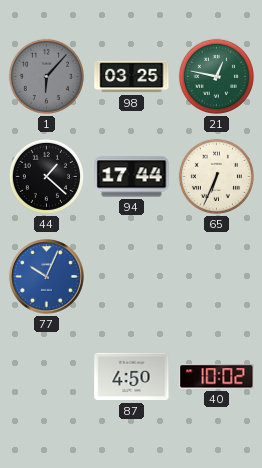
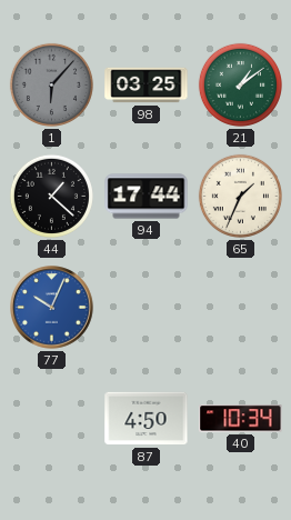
21: 12:47 -> 1:09 (240, 84)
65: 6:34 -> 1:34 (240, 196)
40: 10:02 -> 10:34 (241, 419)
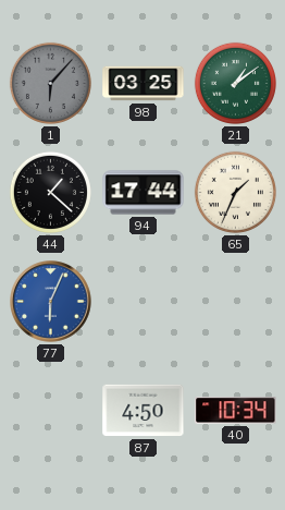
77: 10:04 -> 6:04 (51, 302)
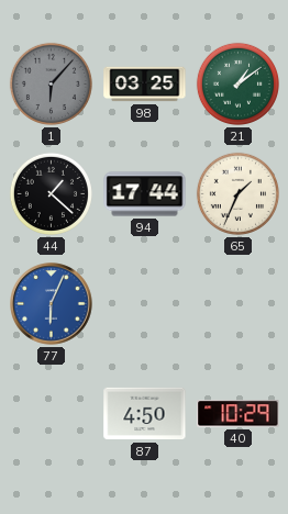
40: 10:34 -> 10:29 (239, 414)
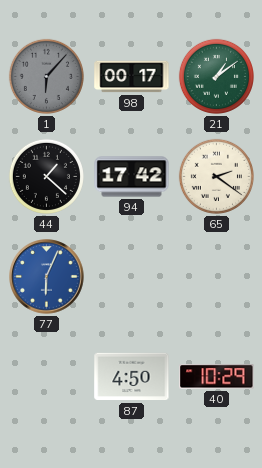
98: 03:25 -> 00:17 (132, 77)
94: 17:44 -> 17:42 (132, 177)
65: 1:34 -> 2:21 (216, 176)
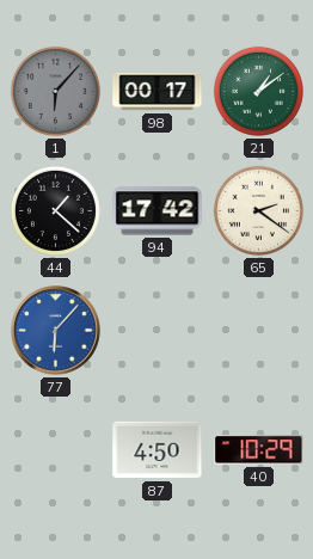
77: 6:04 -> 6:07 (56, 331)
